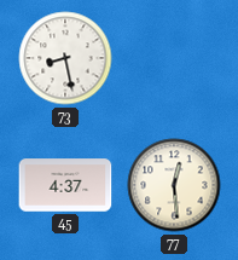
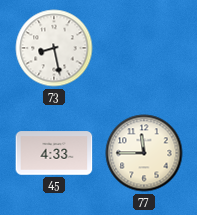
45: 4:37 -> 4:33 (54, 153)
77: 12:29 -> 11:45 (144, 153)
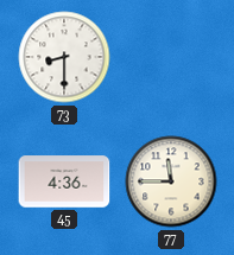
73: 8:28 -> 8:30 (64, 57)
45: 4:33 -> 4:36 (64, 181)
